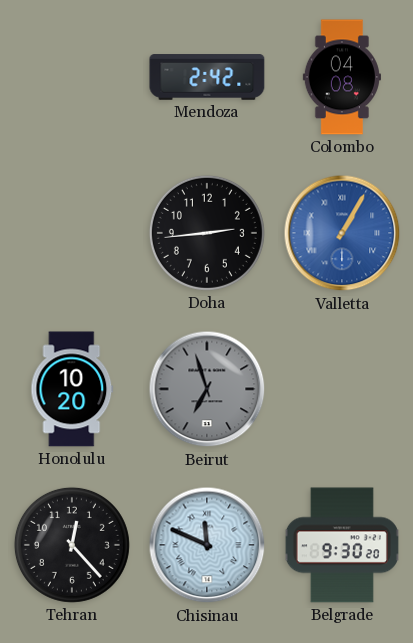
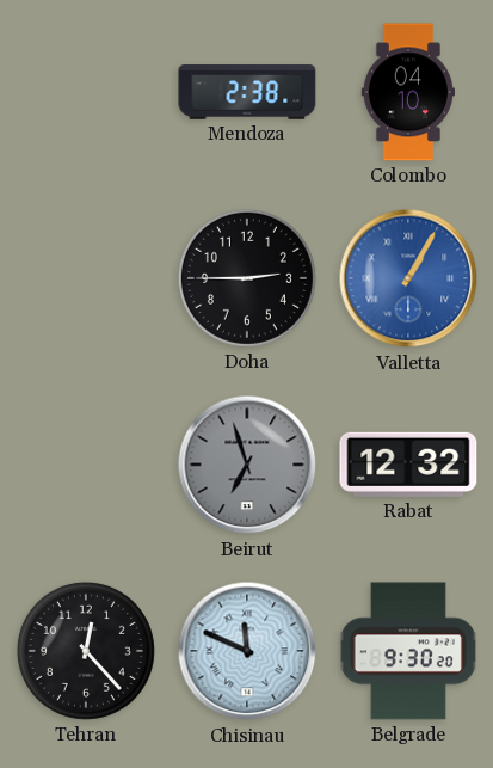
Mendoza: 2:42 -> 2:38 (247, 92)
Colombo: 04:08 -> 04:10 (408, 92)
Doha: 2:44 -> 2:45 (247, 278)
Honolulu: 10:20 -> none (72, 389)
Rabat: none -> 12:32 (408, 465)
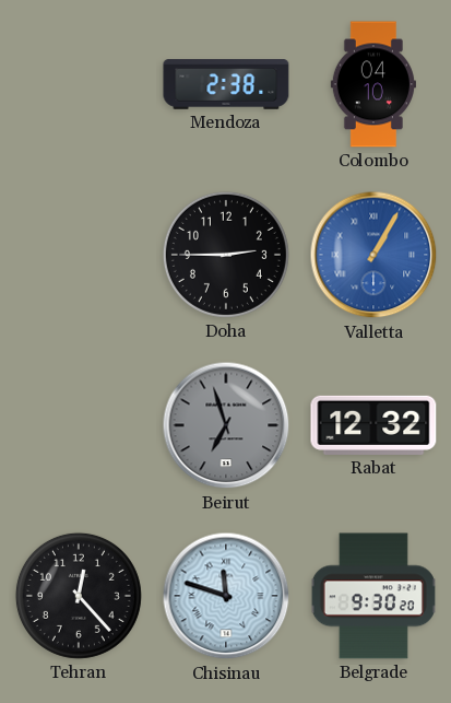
Chisinau: 11:49 -> 11:48 (226, 596)
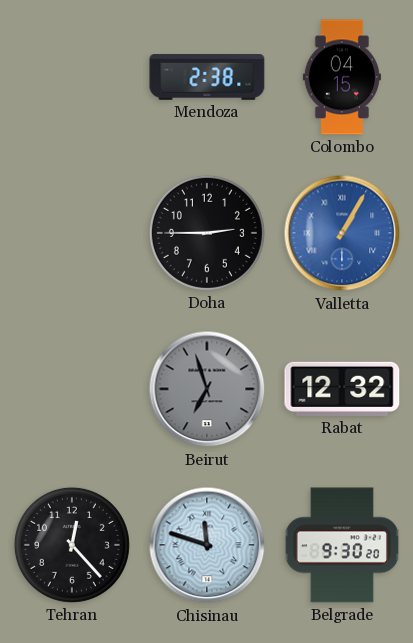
Colombo: 04:10 -> 04:15 (342, 77)
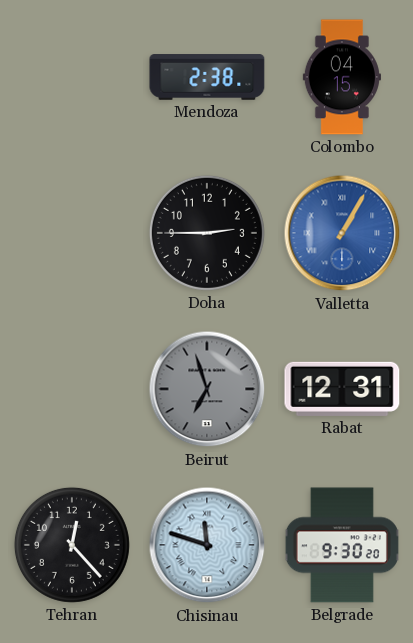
Rabat: 12:32 -> 12:31 (342, 389)
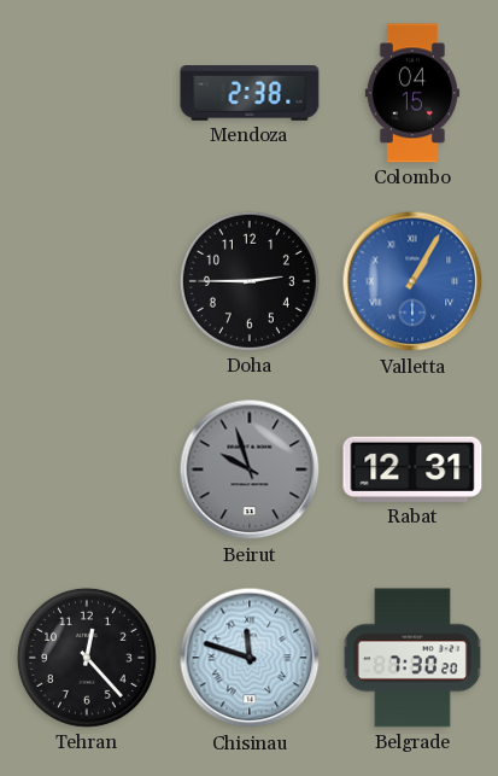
Beirut: 6:57 -> 9:57 (250, 469)
Belgrade: 9:30 -> 7:30 (412, 658)
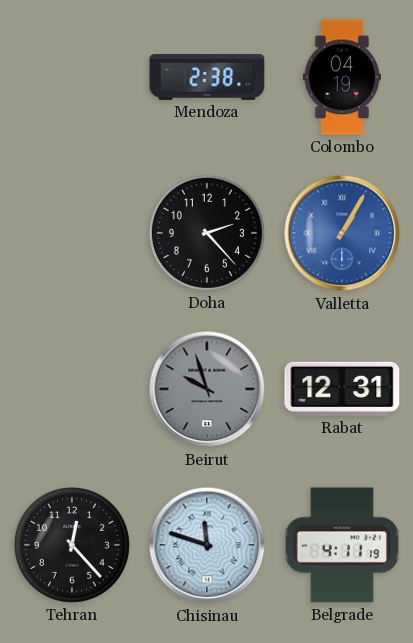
Colombo: 04:15 -> 04:19 (342, 77)
Doha: 2:45 -> 2:23 (207, 233)
Belgrade: 7:30 -> 4:11 (342, 545)
